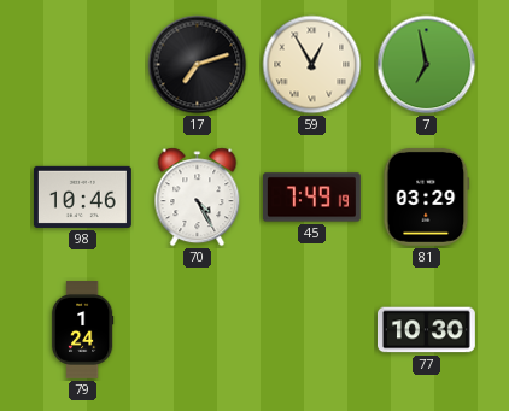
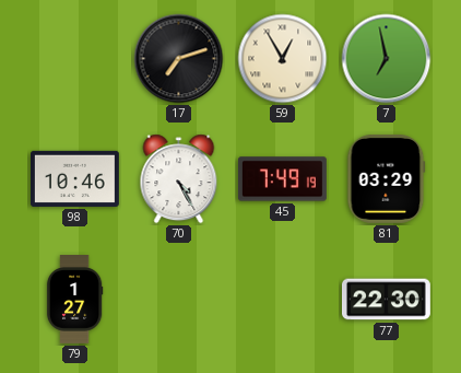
79: 1:24 -> 1:27 (74, 300)
77: 10:30 -> 22:30 (387, 300)
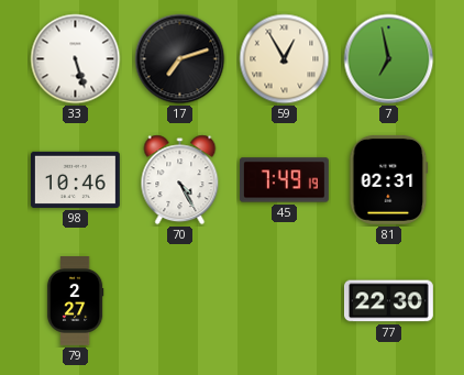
33: none -> 5:27 (76, 59)
81: 03:29 -> 02:31 (389, 179)
79: 1:27 -> 2:27 (75, 301)
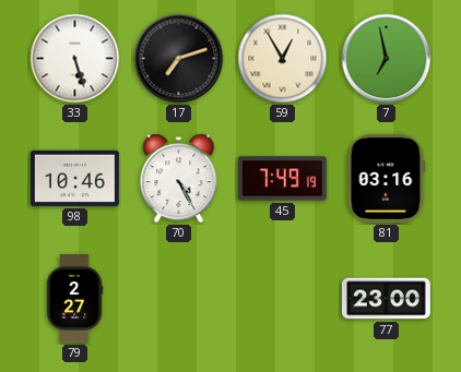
81: 02:31 -> 03:16 (387, 178)
77: 22:30 -> 23:00 (387, 299)
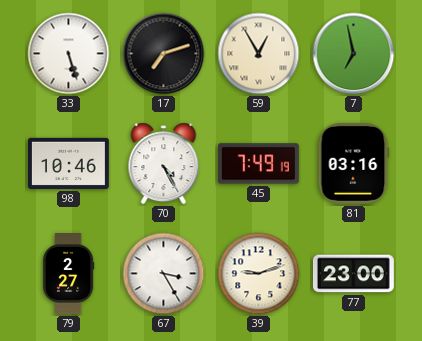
67: none -> 3:25 (164, 274)
39: none -> 9:12 (259, 274)
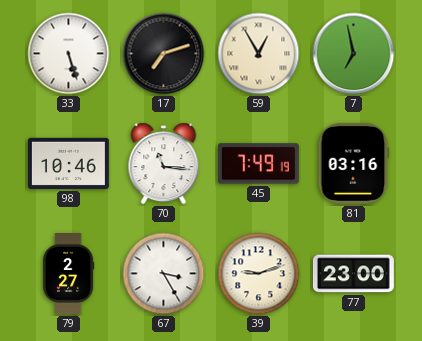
70: 4:25 -> 11:16 (164, 164)
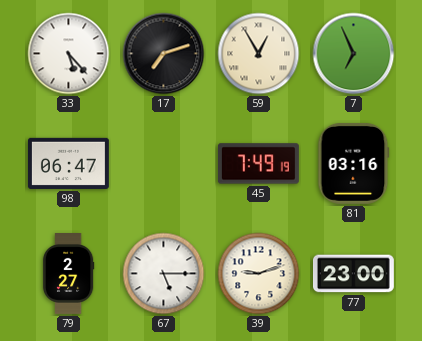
33: 5:27 -> 5:23 (69, 54)
7: 6:58 -> 6:56 (354, 54)
98: 10:46 -> 06:47 (68, 163)
70: 11:16 -> none (164, 164)
67: 3:25 -> 5:15 (164, 274)
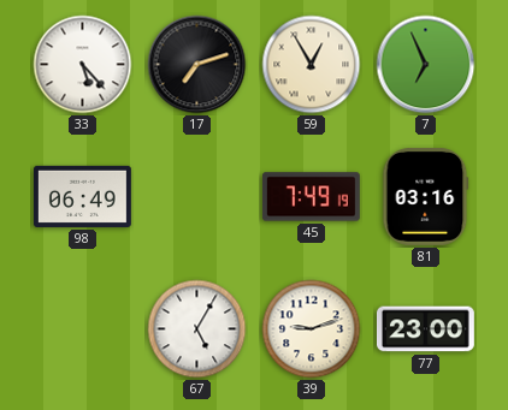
98: 06:47 -> 06:49 (82, 196)
79: 2:27 -> none (68, 274)
67: 5:15 -> 5:05 (197, 329)
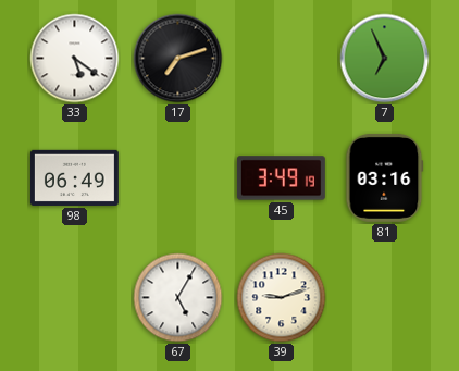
33: 5:23 -> 5:21 (75, 59)
59: 12:55 -> none (312, 65)
45: 7:49 -> 3:49 (281, 178)
77: 23:00 -> none (426, 329)
